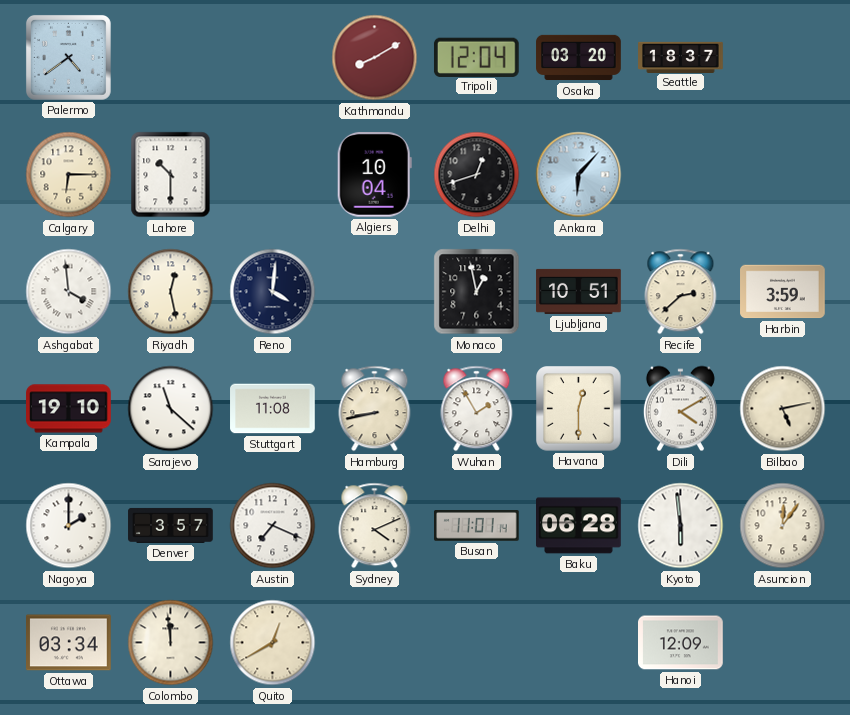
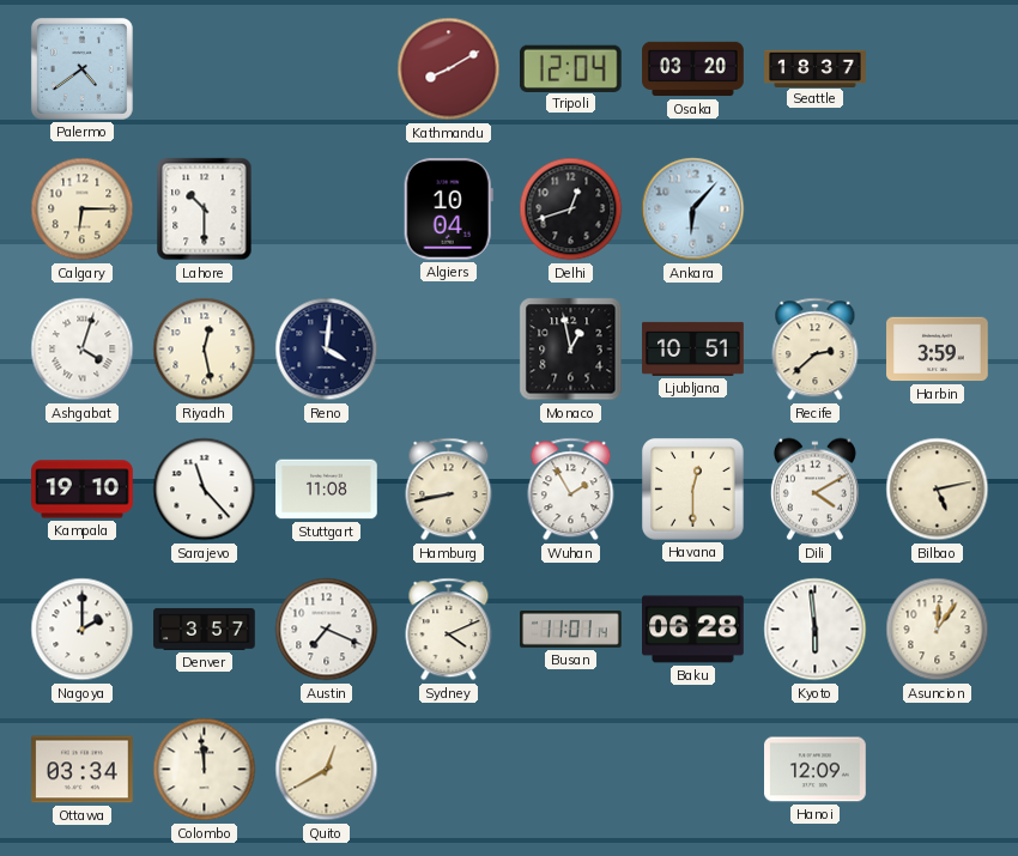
Ashgabat: 3:59 -> 4:03 (83, 350)
Sarajevo: 11:22 -> 11:23 (205, 490)
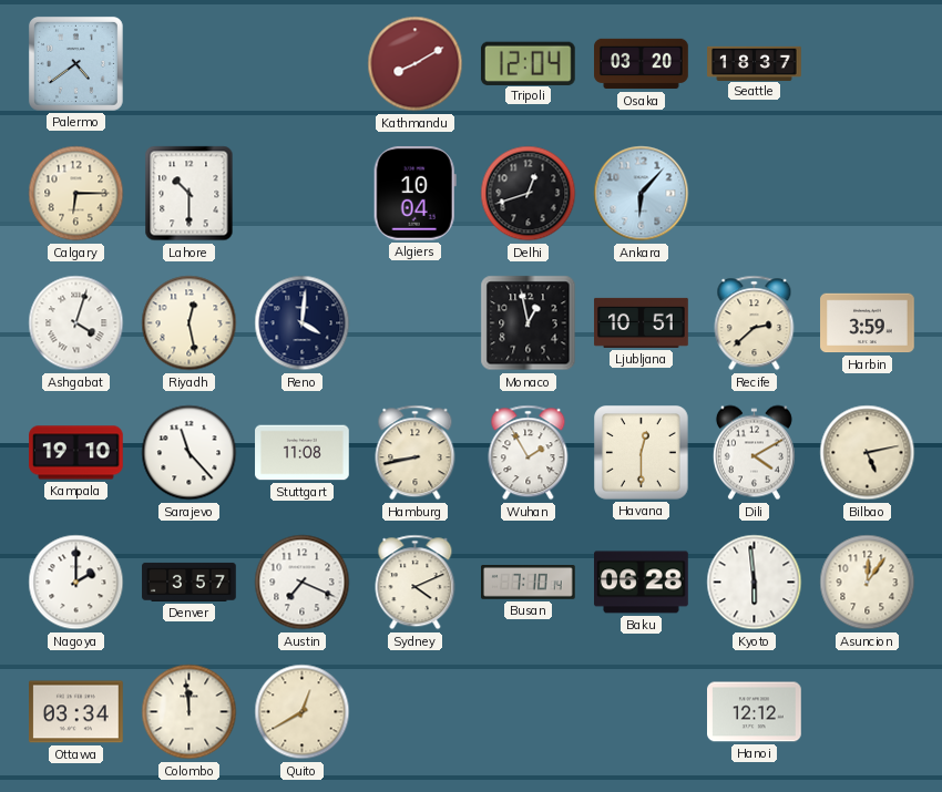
Busan: 11:01 -> 7:10 (529, 583)
Hanoi: 12:09 -> 12:12 (755, 712)
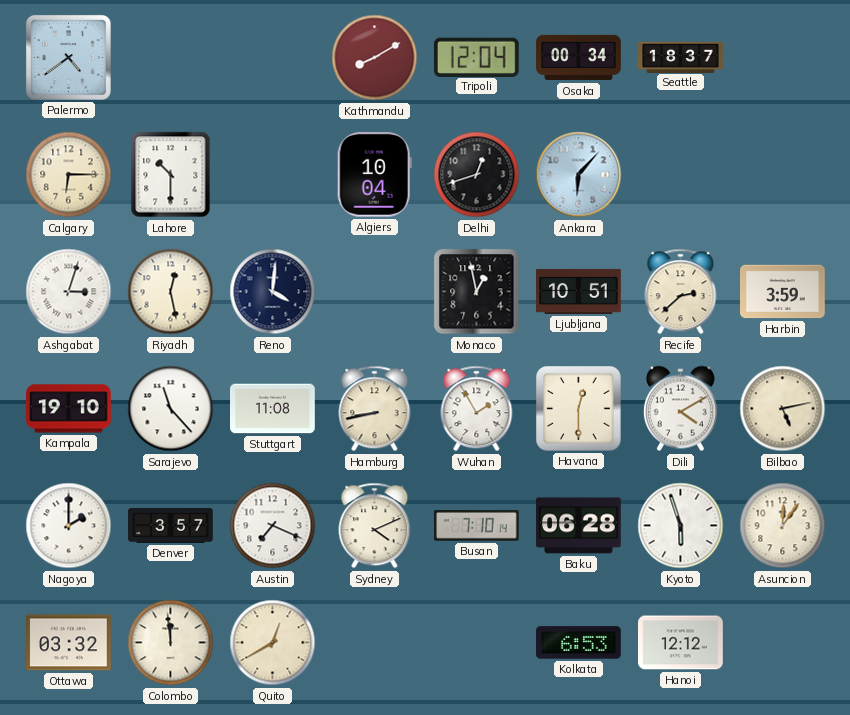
Osaka: 03:20 -> 00:34 (579, 58)
Ashgabat: 4:03 -> 3:03 (69, 292)
Kyoto: 5:59 -> 5:57 (681, 526)
Ottawa: 03:34 -> 03:32 (69, 643)
Kolkata: none -> 6:53 (579, 643)
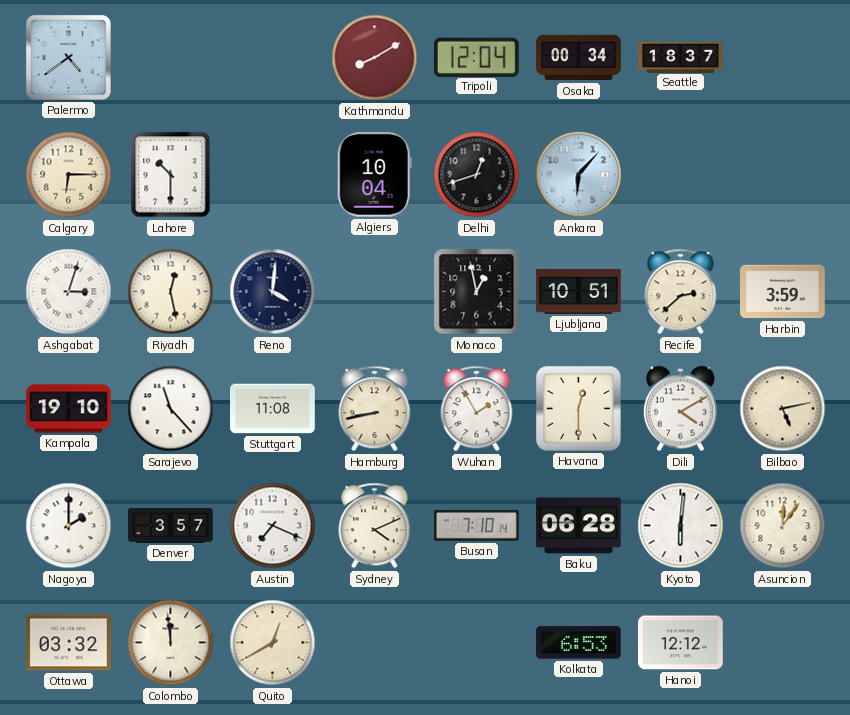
Kyoto: 5:57 -> 6:01 (681, 526)
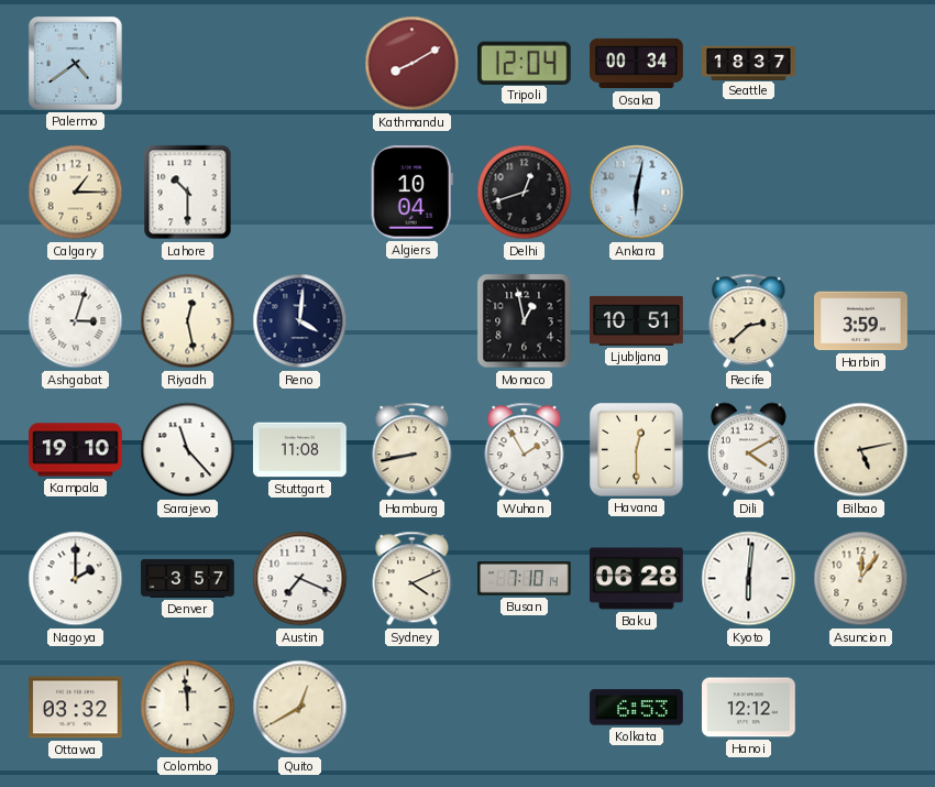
Calgary: 6:15 -> 1:15 (76, 193)
Ankara: 6:07 -> 6:02 (637, 193)
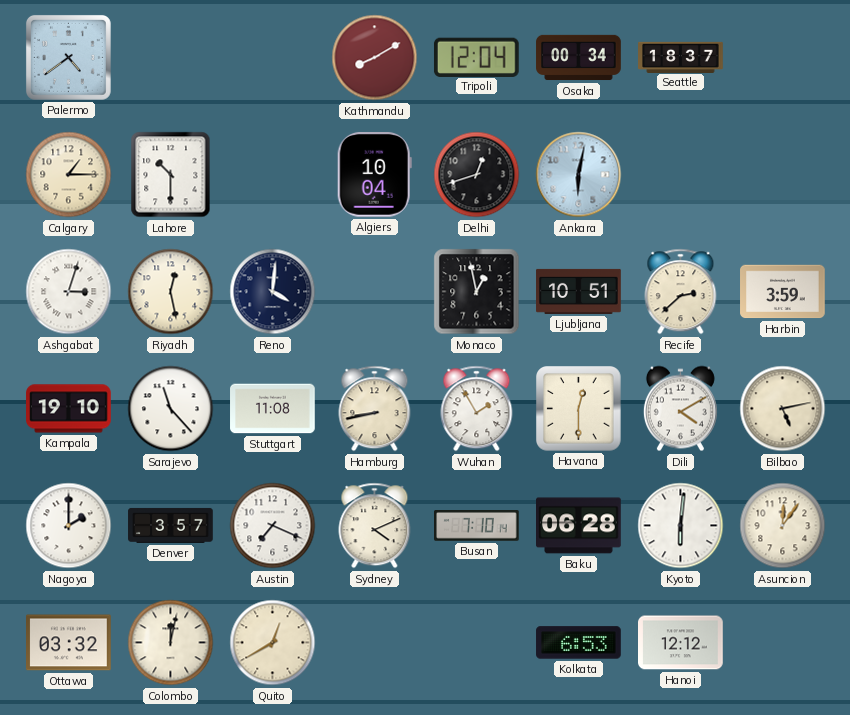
Colombo: 11:59 -> 12:02 (171, 643)
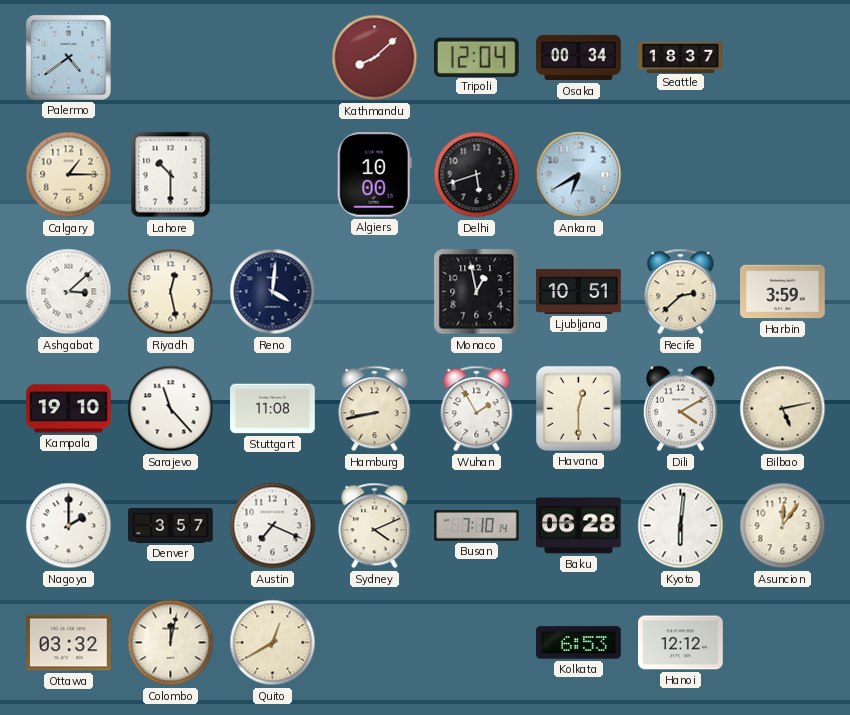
Kathmandu: 8:10 -> 8:08 (375, 58)
Algiers: 10:04 -> 10:00 (374, 175)
Delhi: 12:42 -> 5:42 (477, 175)
Ankara: 6:02 -> 6:40 (579, 175)
Ashgabat: 3:03 -> 3:08 (69, 292)
